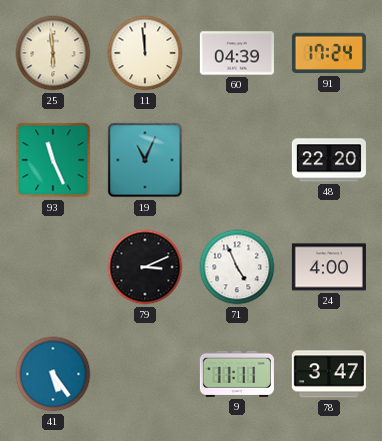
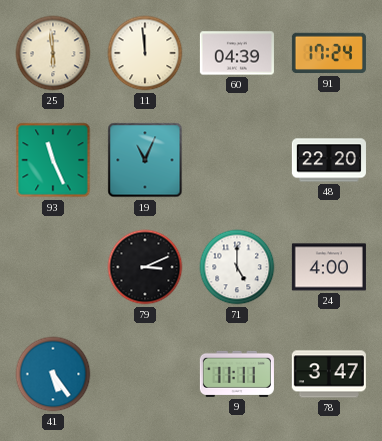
71: 4:56 -> 5:00 (237, 267)
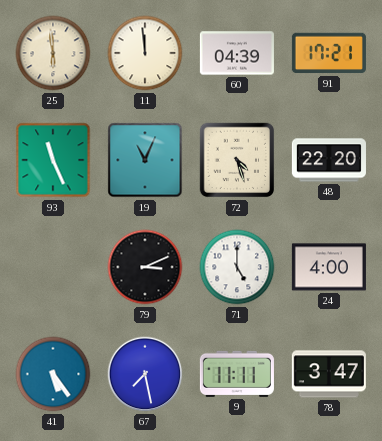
91: 17:24 -> 17:21 (329, 53)
72: none -> 4:27 (237, 160)
67: none -> 7:28 (145, 374)
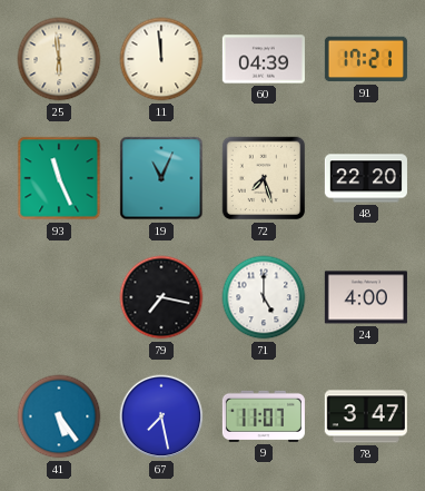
72: 4:27 -> 7:27 (264, 178)
79: 3:11 -> 7:17 (161, 297)
9: 11:11 -> 11:07 (264, 416)
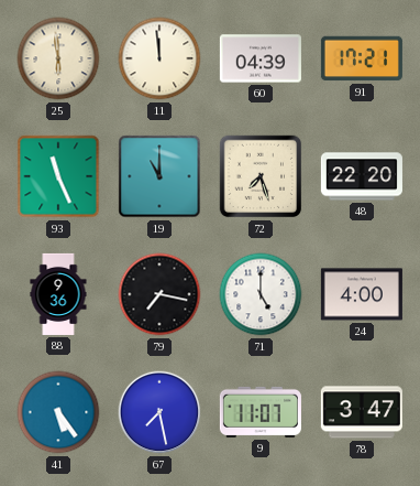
19: 11:04 -> 11:00 (159, 176)
88: none -> 9:36 (58, 294)
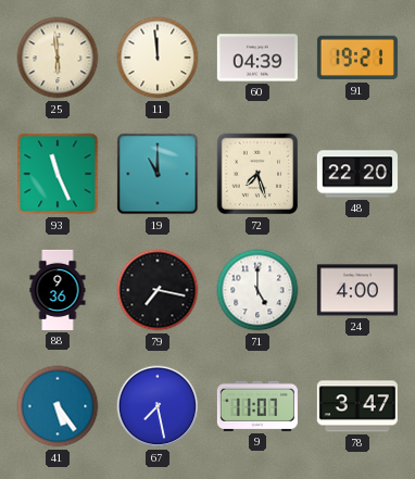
91: 17:21 -> 19:21 (357, 58)
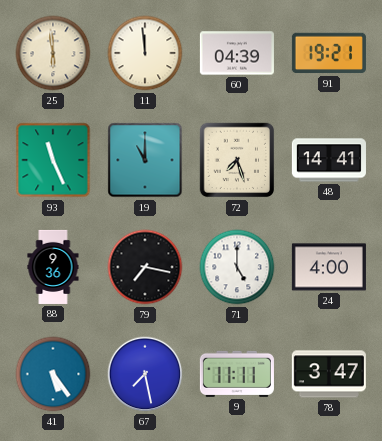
48: 22:20 -> 14:41 (329, 160)
9: 11:07 -> 11:11 (237, 374)
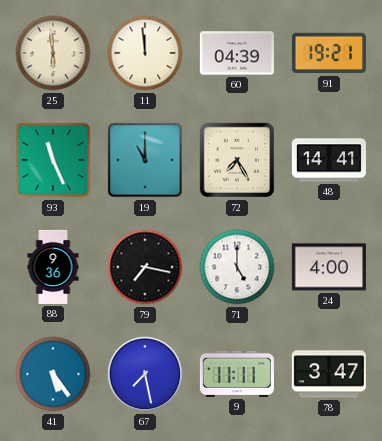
72: 7:27 -> 7:25 (237, 160)
